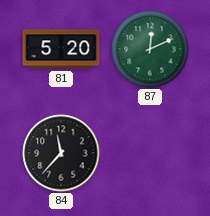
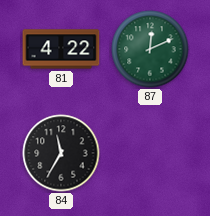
81: 5:20 -> 4:22 (61, 49)
84: 11:37 -> 11:35 (61, 153)
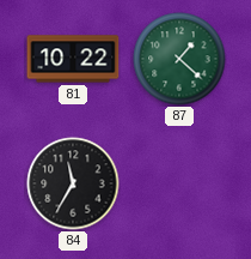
81: 4:22 -> 10:22 (73, 59)
87: 12:11 -> 1:22 (179, 59)
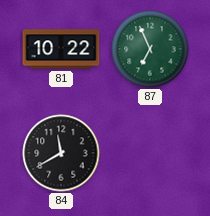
87: 1:22 -> 6:56 (150, 49)
84: 11:35 -> 11:40 (61, 153)
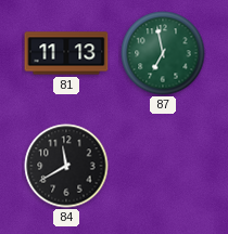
81: 10:22 -> 11:13 (66, 53)
87: 6:56 -> 6:58 (163, 53)
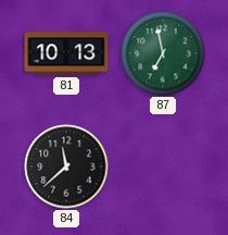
81: 11:13 -> 10:13 (66, 53)
84: 11:40 -> 11:38 (66, 166)
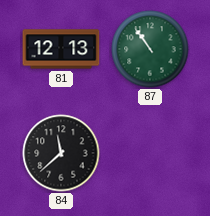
81: 10:13 -> 12:13 (61, 49)
87: 6:58 -> 10:54 (150, 49)
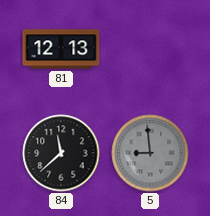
87: 10:54 -> none (150, 49)
5: none -> 8:59 (150, 153)
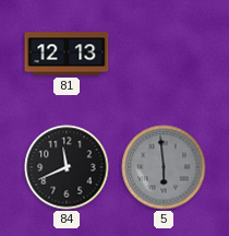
84: 11:38 -> 11:41 (67, 167)
5: 8:59 -> 5:59 (164, 167)
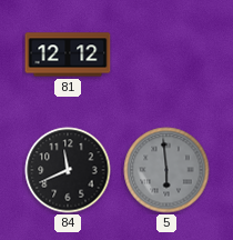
81: 12:13 -> 12:12 (68, 54)
